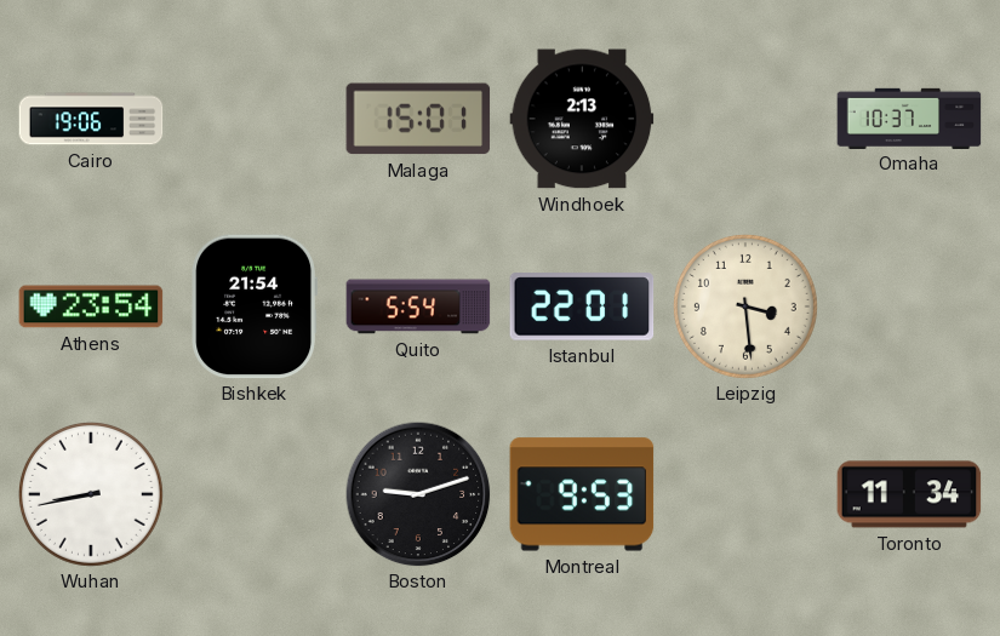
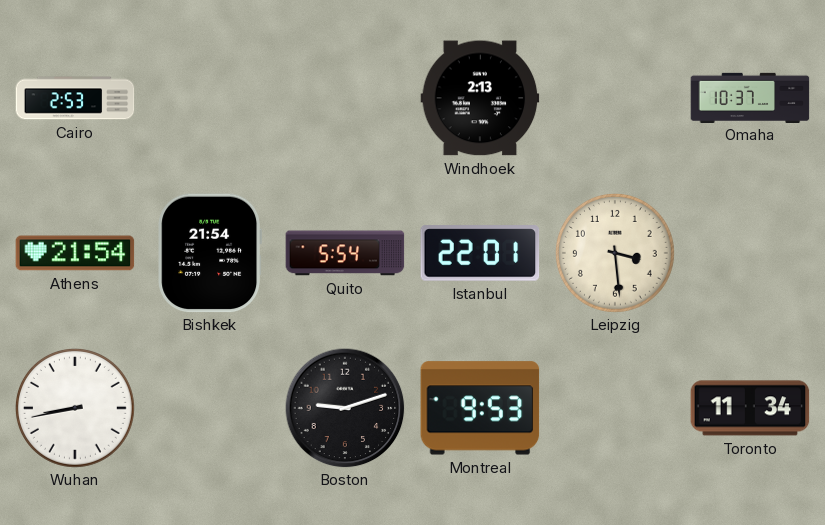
Cairo: 19:06 -> 2:53 (75, 98)
Malaga: 15:01 -> none (418, 119)
Athens: 23:54 -> 21:54 (75, 253)
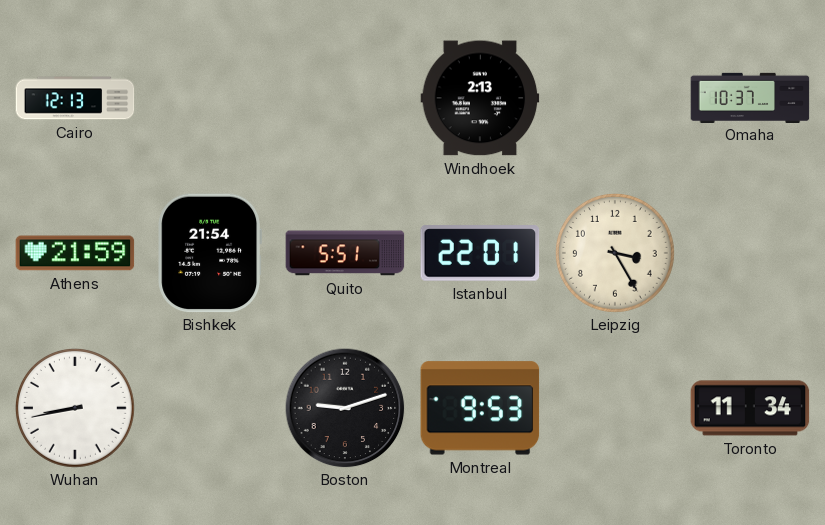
Cairo: 2:53 -> 12:13 (75, 98)
Athens: 21:54 -> 21:59 (75, 253)
Quito: 5:54 -> 5:51 (345, 253)
Leipzig: 3:29 -> 3:25 (615, 253)
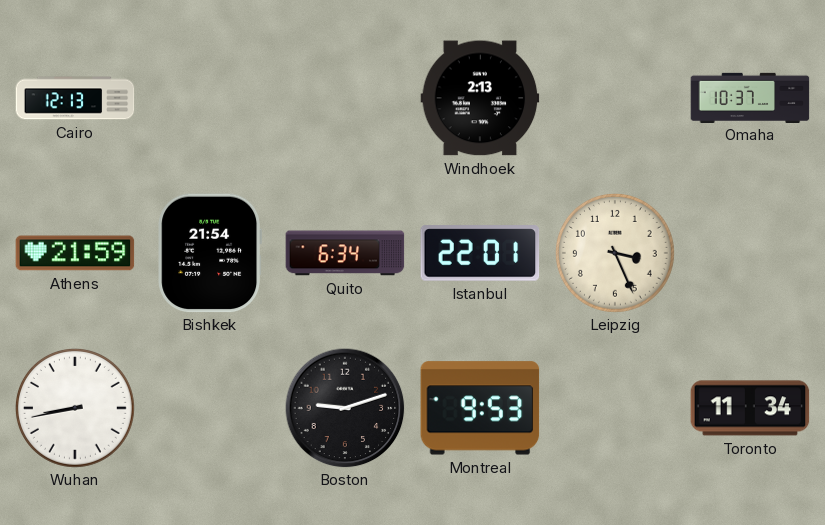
Quito: 5:51 -> 6:34 (345, 253)
Leipzig: 3:25 -> 3:26 (615, 253)
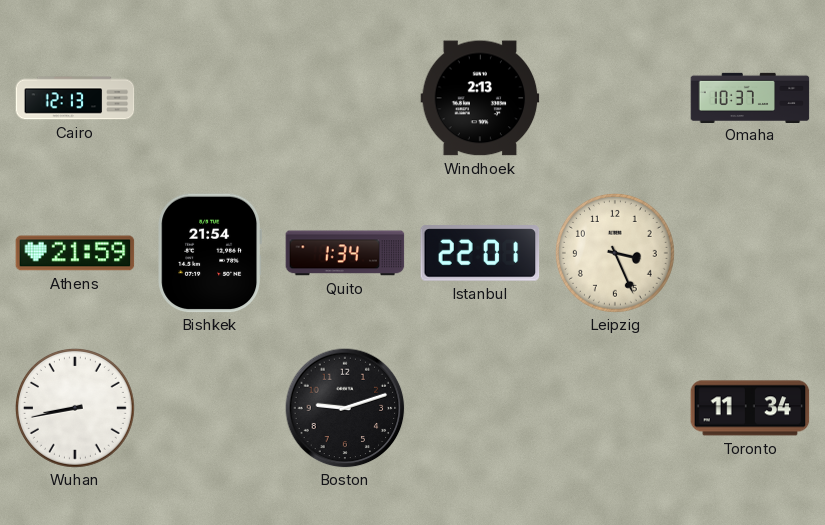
Quito: 6:34 -> 1:34 (345, 253)
Montreal: 9:53 -> none (480, 408)
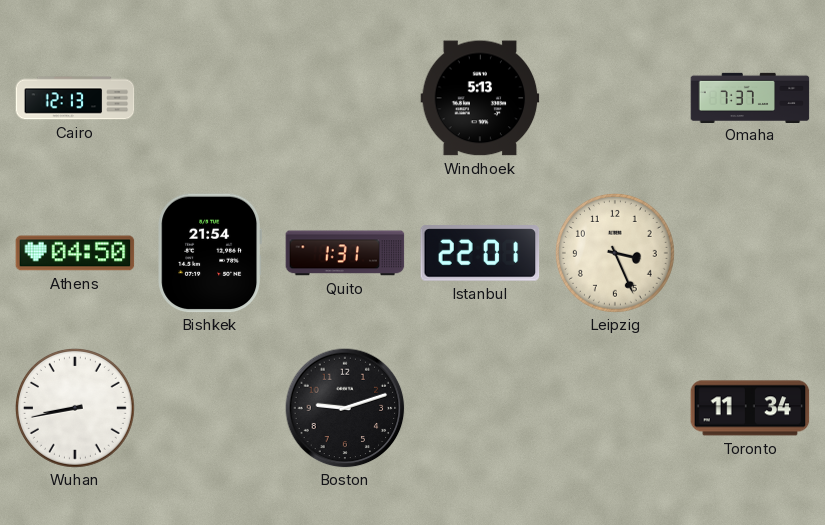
Windhoek: 2:13 -> 5:13 (480, 98)
Omaha: 10:37 -> 7:37 (750, 97)
Athens: 21:59 -> 04:50 (75, 253)
Quito: 1:34 -> 1:31 (345, 253)
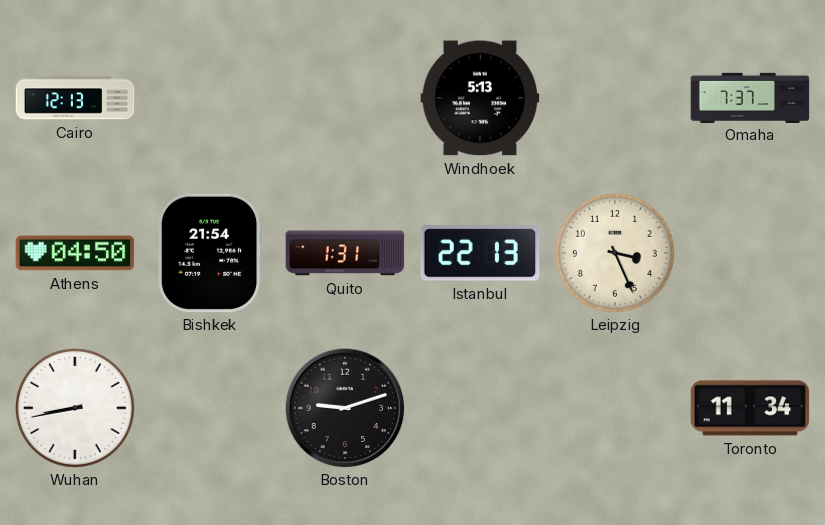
Istanbul: 22:01 -> 22:13 (480, 253)
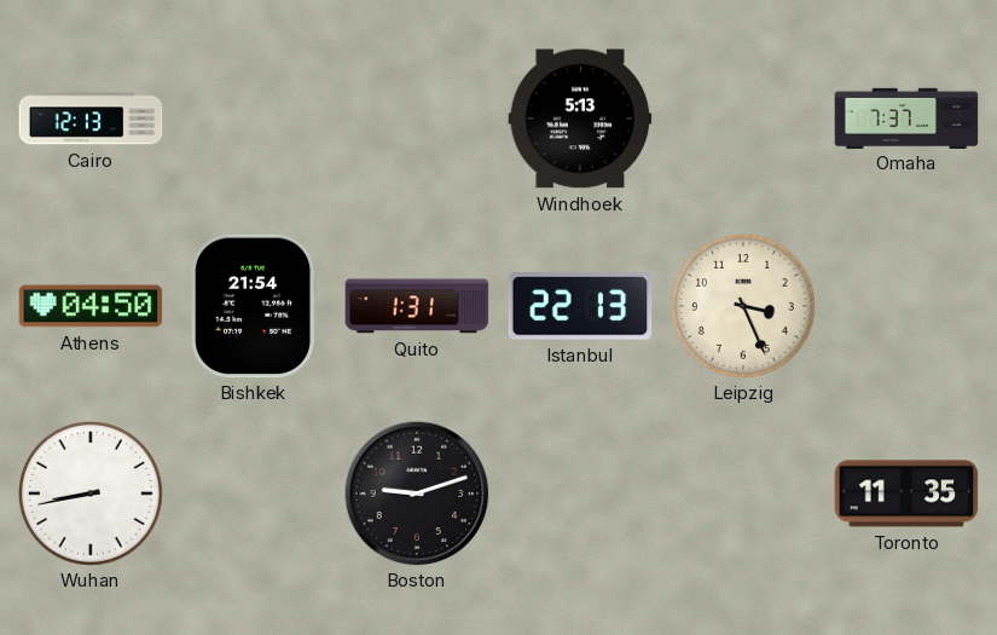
Toronto: 11:34 -> 11:35 (906, 493)
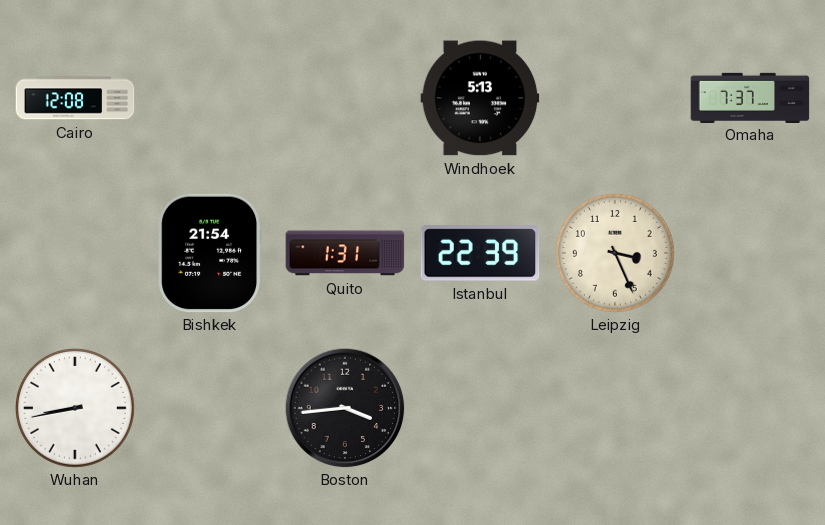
Cairo: 12:13 -> 12:08 (75, 98)
Athens: 04:50 -> none (91, 306)
Istanbul: 22:13 -> 22:39 (480, 253)
Boston: 9:12 -> 3:44 (345, 408)
Toronto: 11:35 -> none (906, 493)
